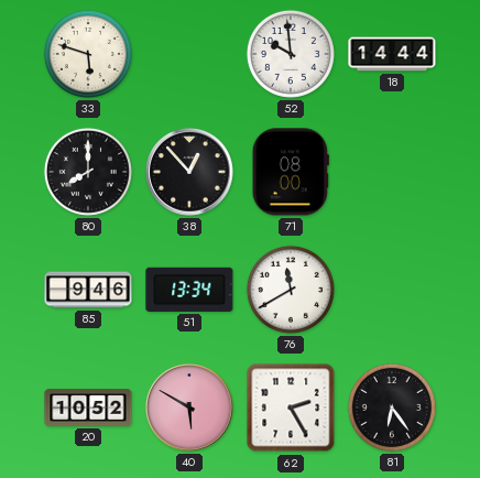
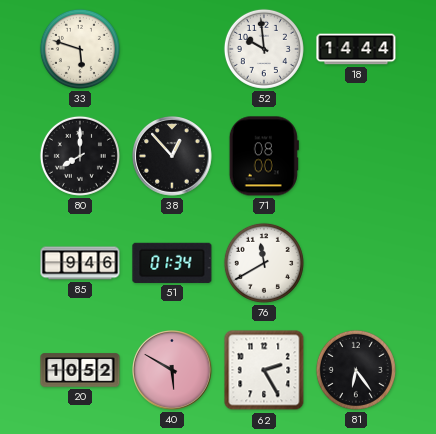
51: 13:34 -> 01:34 (172, 263)
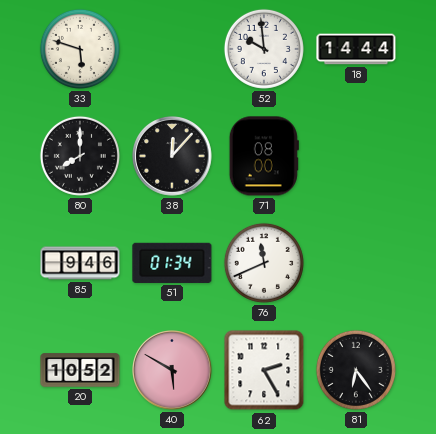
38: 12:53 -> 12:07 (173, 157)
76: 11:40 -> 11:41 (264, 263)
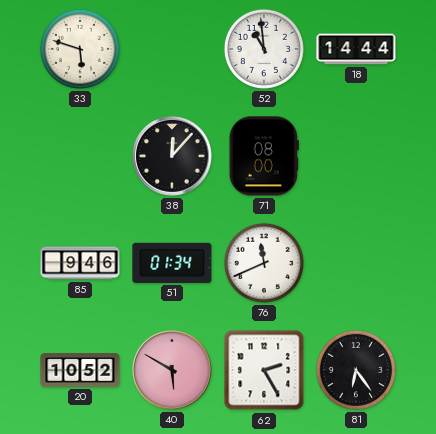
52: 9:59 -> 10:59 (264, 49)
80: 8:00 -> none (80, 156)
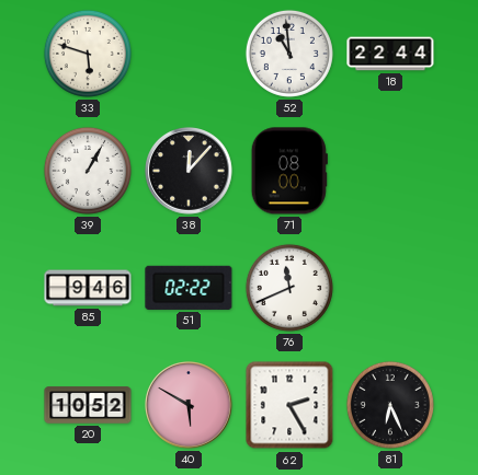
18: 14:44 -> 22:44 (390, 54)
39: none -> 1:05 (88, 171)
51: 01:34 -> 02:22 (189, 288)
81: 6:24 -> 6:26 (390, 405)
